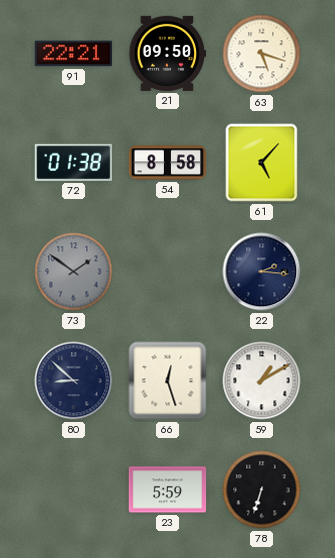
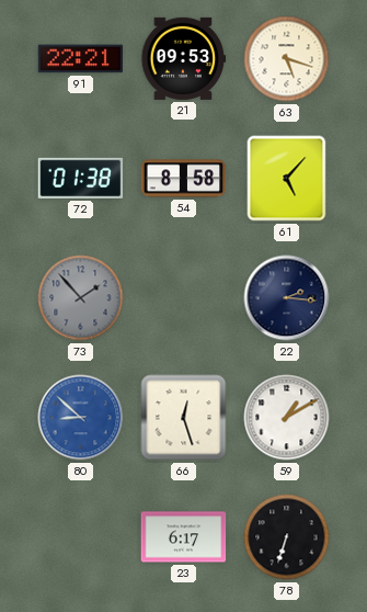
21: 09:50 -> 09:53 (184, 58)
73: 1:51 -> 1:53 (81, 298)
80 dial: navy -> blue (81, 418)
23: 5:59 -> 6:17 (184, 537)
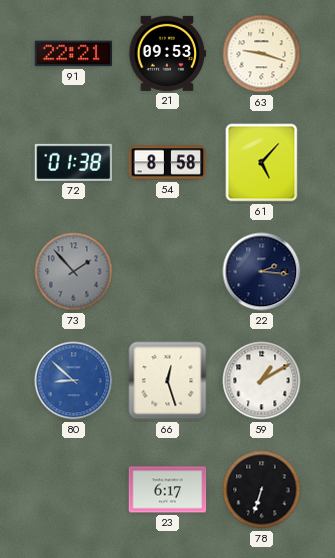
63: 5:18 -> 9:18 (262, 54)
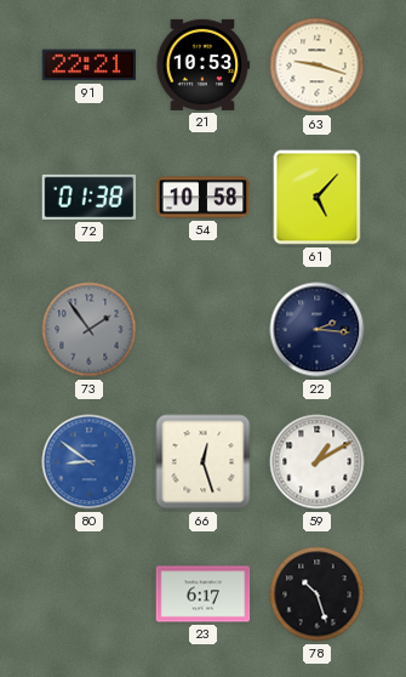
21: 09:53 -> 10:53 (204, 64)
54: 8:58 -> 10:58 (204, 198)
73: 1:53 -> 1:54 (90, 330)
80: 8:52 -> 8:51 (90, 462)
78: 6:33 -> 10:27 (318, 594)
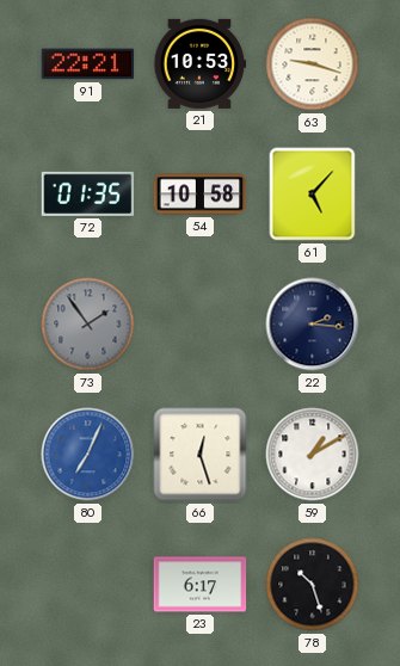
72: 01:38 -> 01:35 (88, 193)
80: 8:51 -> 7:04 (88, 455)
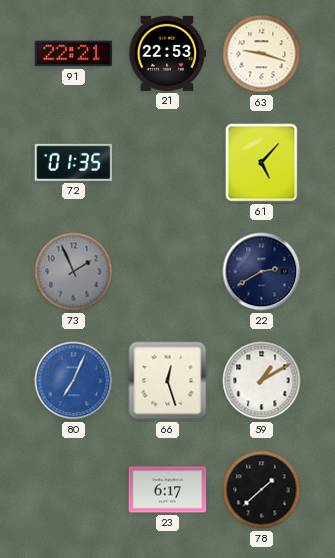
21: 10:53 -> 22:53 (168, 53)
54: 10:58 -> none (201, 195)
73: 1:54 -> 1:56 (74, 272)
22: 2:16 -> 2:40 (262, 272)
78: 10:27 -> 1:38 (262, 490)
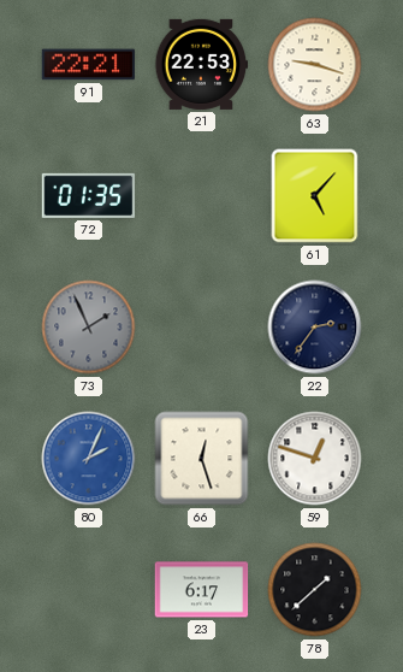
22: 2:40 -> 2:36 (315, 328)
80: 7:04 -> 2:04 (89, 459)
59: 1:10 -> 12:48 (315, 459)
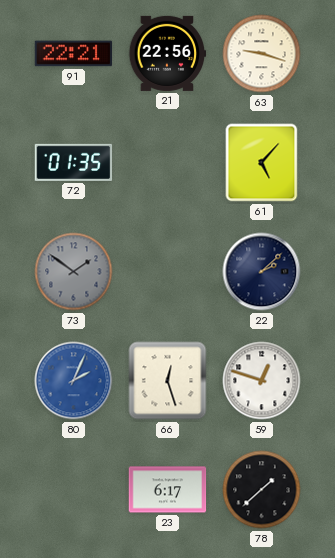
21: 22:53 -> 22:56 (168, 53)
73: 1:56 -> 1:51 (74, 272)
22: 2:36 -> 2:08 (262, 272)
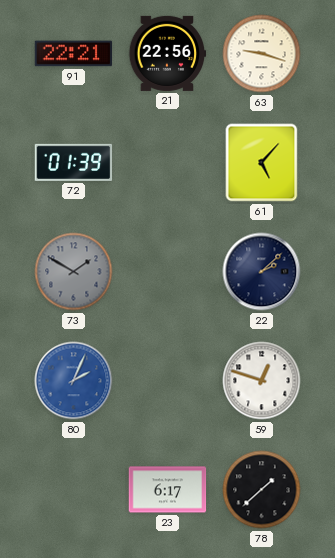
72: 01:35 -> 01:39 (74, 162)
73: 1:51 -> 1:50 (74, 272)
66: 12:27 -> none (168, 381)
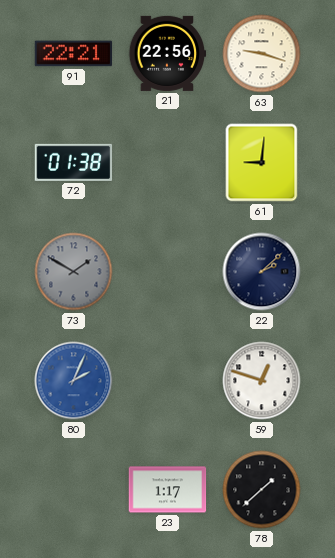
72: 01:39 -> 01:38 (74, 162)
61: 5:07 -> 9:01 (262, 163)
23: 6:17 -> 1:17 (168, 490)
